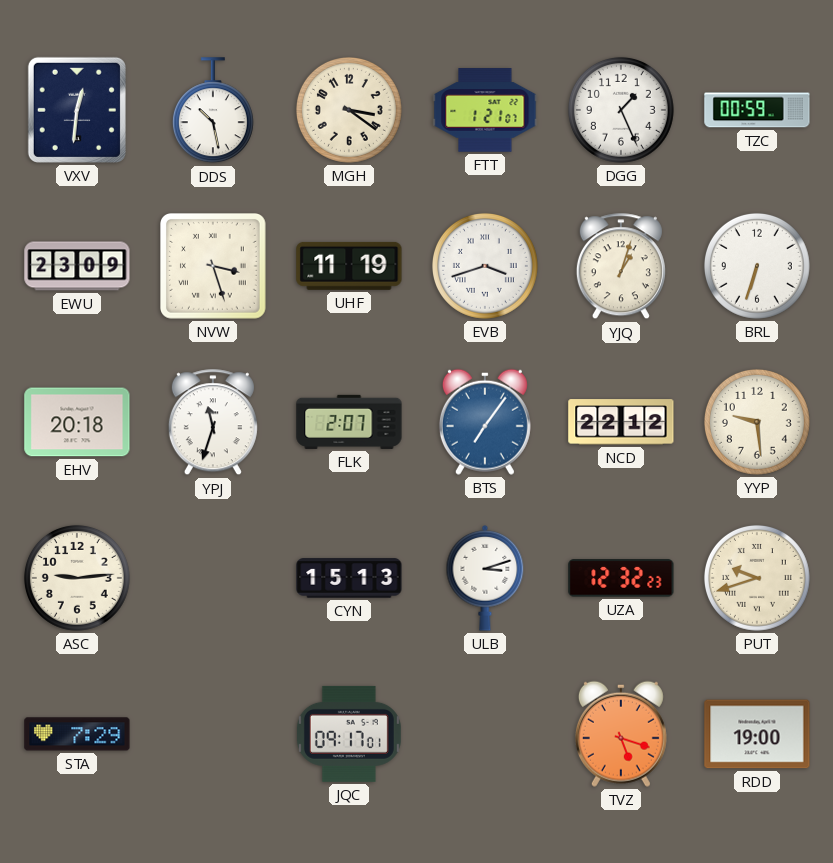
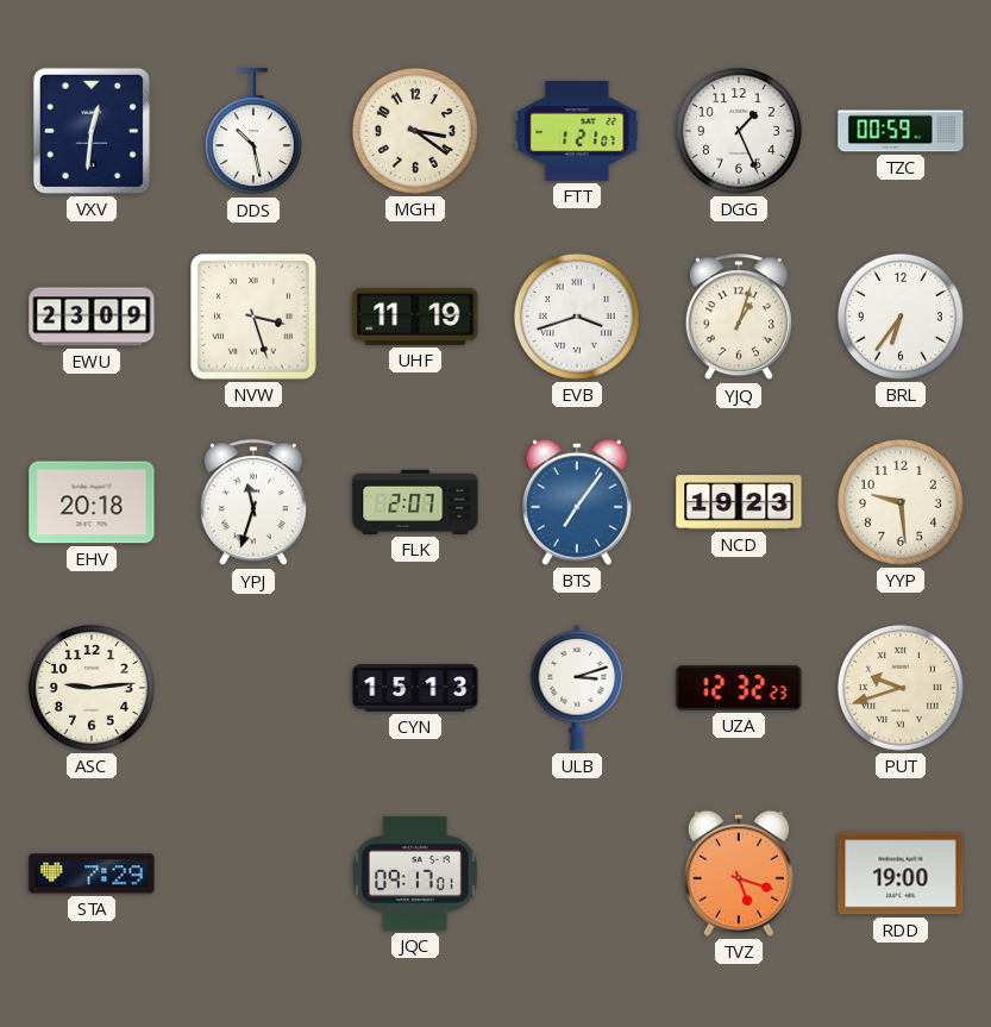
BRL: 6:33 -> 6:36 (901, 317)
NCD: 22:12 -> 19:23 (739, 502)
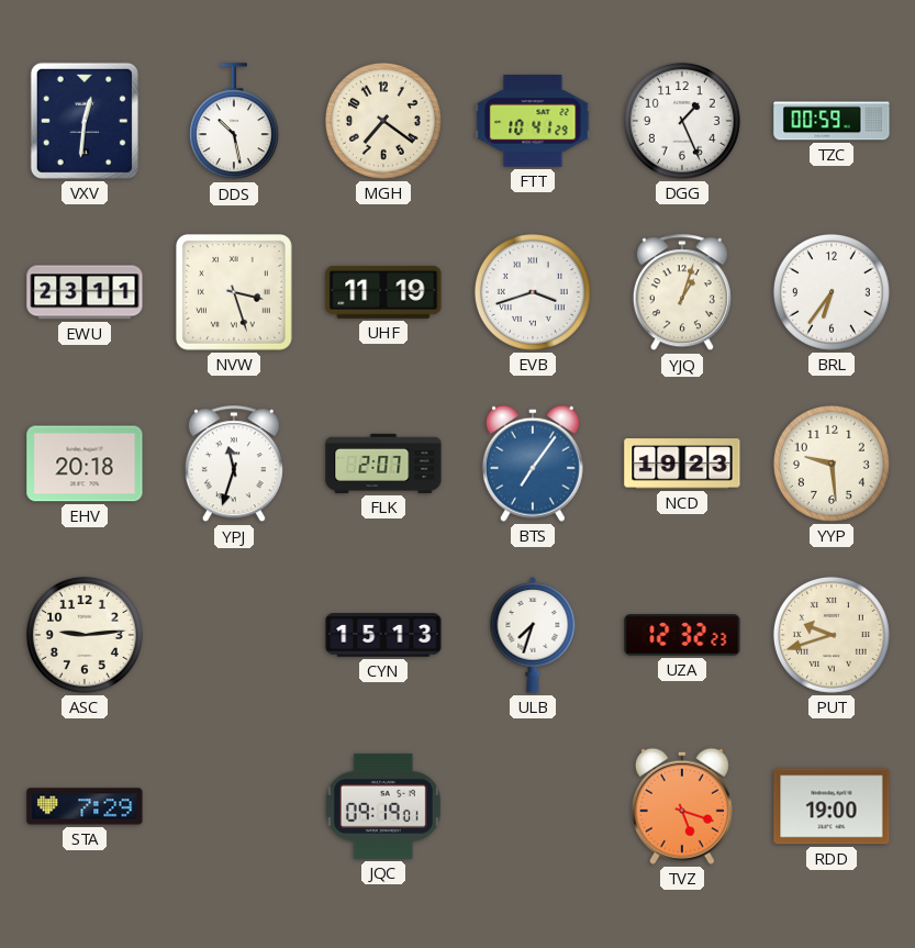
MGH: 3:21 -> 7:21 (383, 121)
FTT: 1:21 -> 10:41 (533, 121)
EWU: 23:09 -> 23:11 (85, 292)
ULB: 3:12 -> 7:33 (533, 636)
JQC: 09:17 -> 09:19 (383, 806)
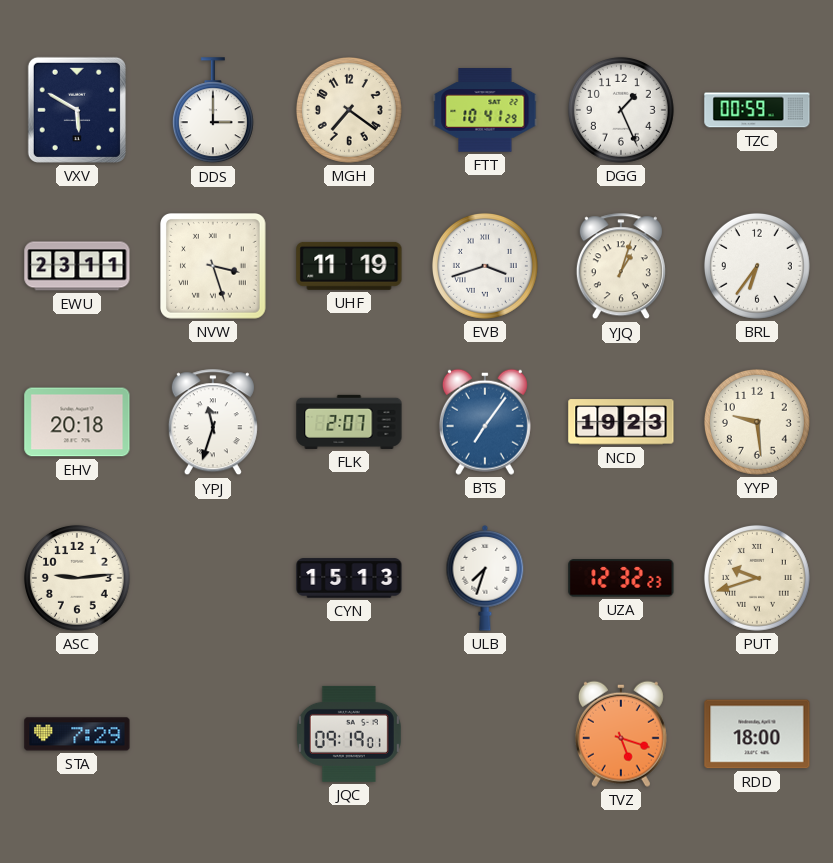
VXV: 12:31 -> 5:50 (77, 110)
DDS: 10:28 -> 3:00 (213, 111)
RDD: 19:00 -> 18:00 (757, 734)
